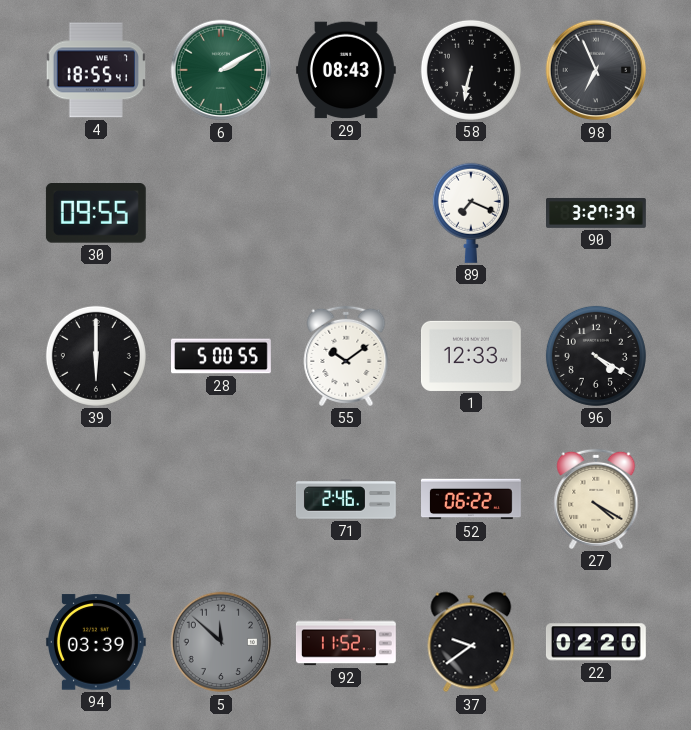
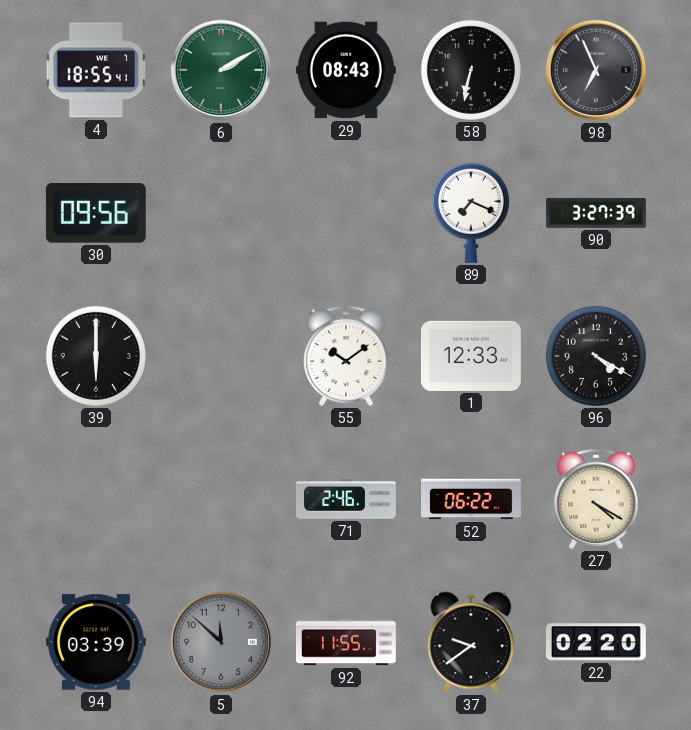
30: 09:55 -> 09:56 (96, 213)
28: 5:00 -> none (222, 356)
92: 11:52 -> 11:55 (346, 642)
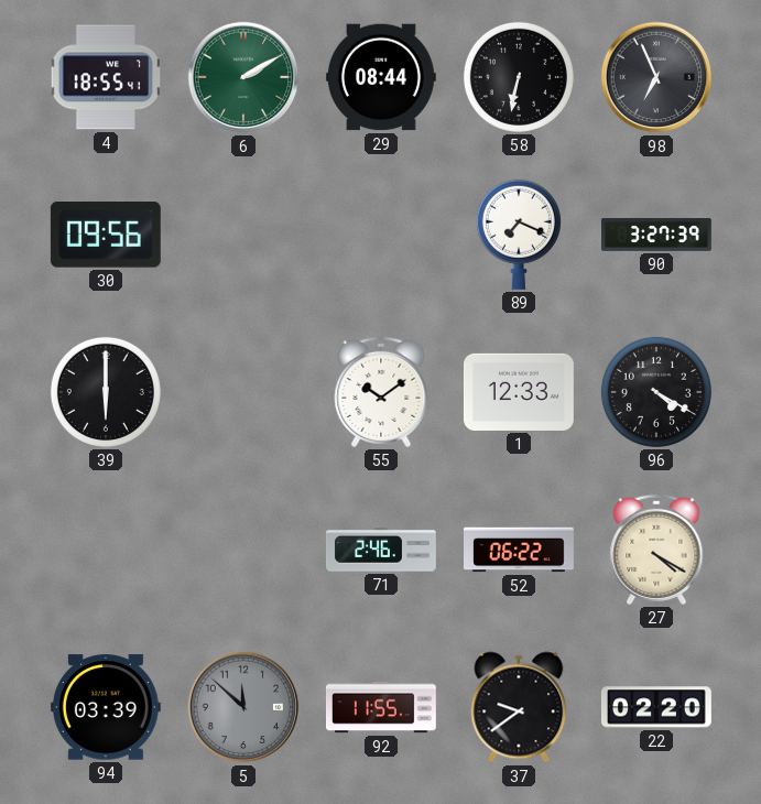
29: 08:43 -> 08:44 (381, 77)
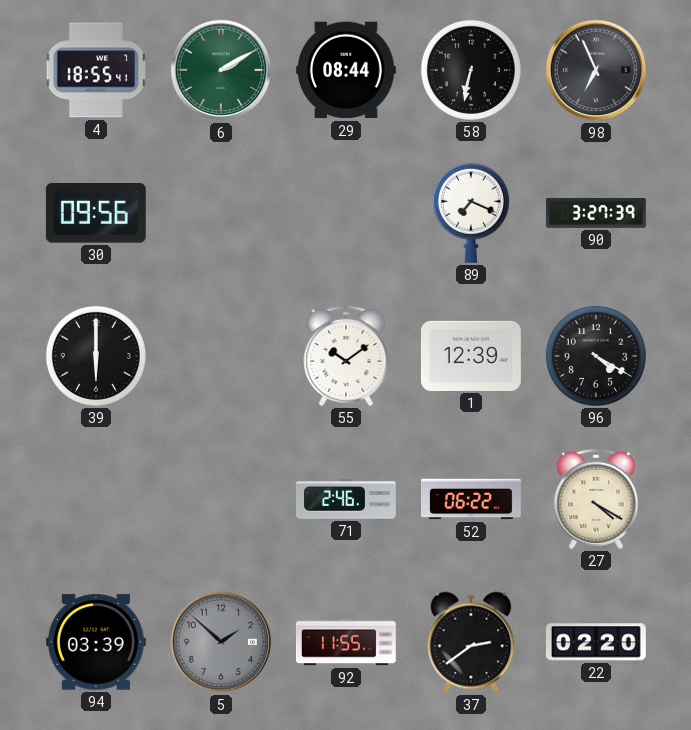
1: 12:33 -> 12:39 (471, 356)
5: 11:52 -> 1:52 (221, 642)
37: 9:39 -> 2:39 (471, 642)
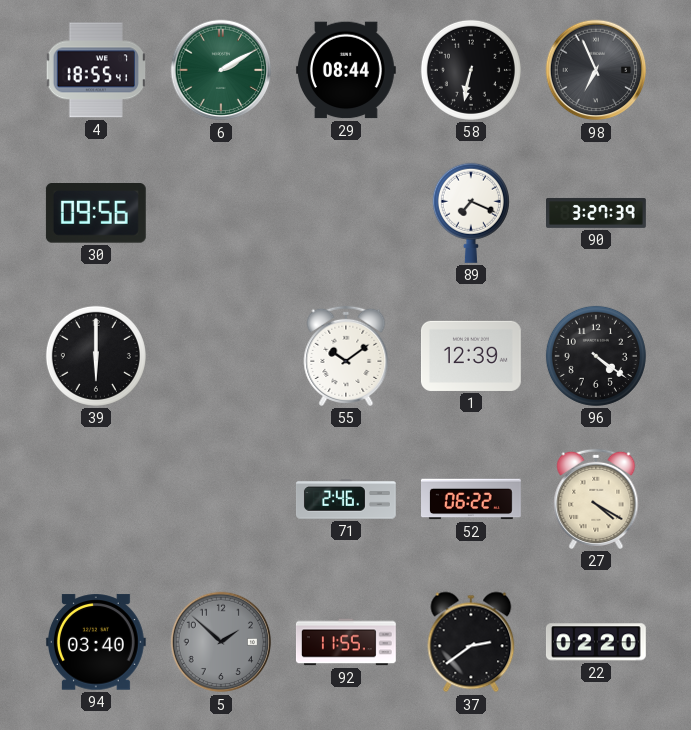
96: 4:20 -> 4:21 (596, 356)
94: 03:39 -> 03:40 (96, 642)
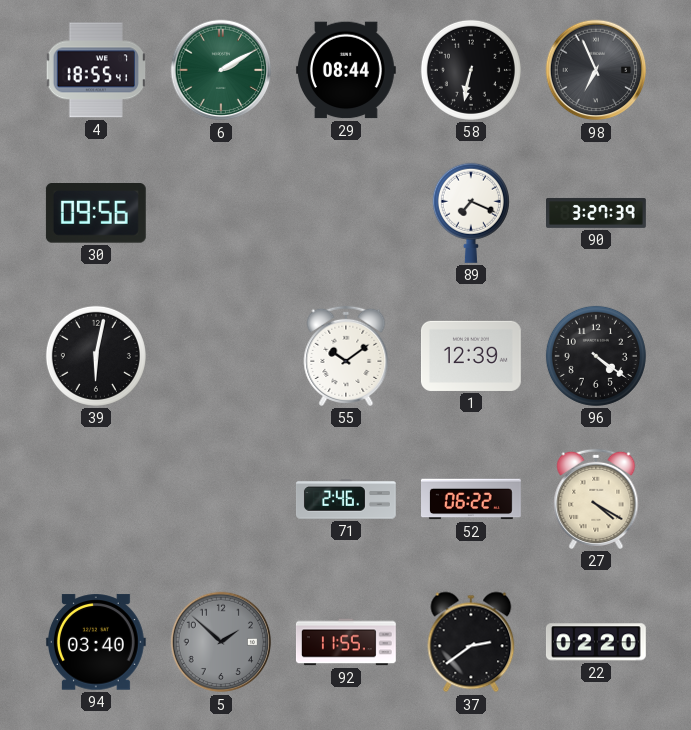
39: 6:00 -> 6:02 (96, 356)
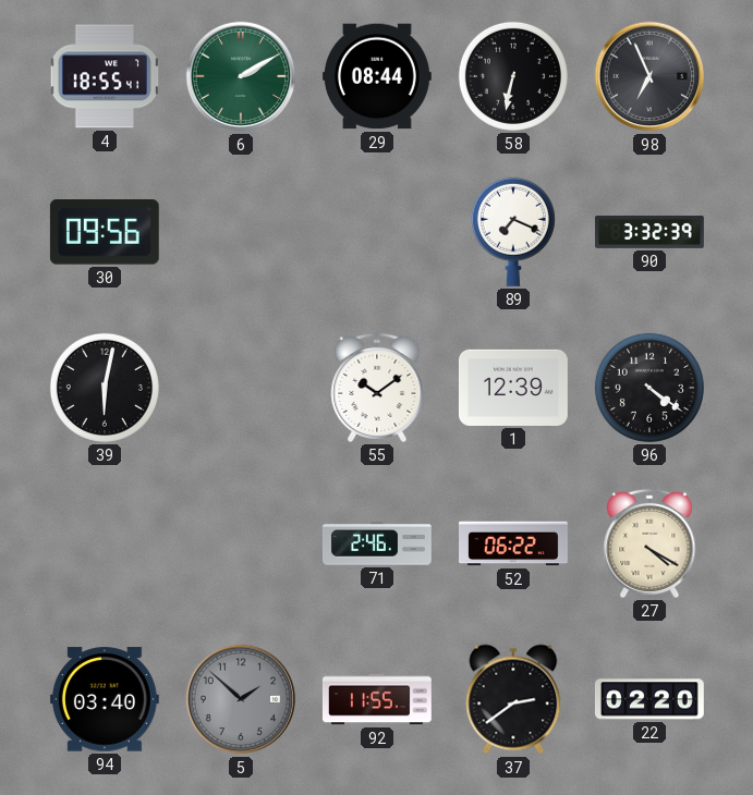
90: 3:27 -> 3:32 (651, 232)
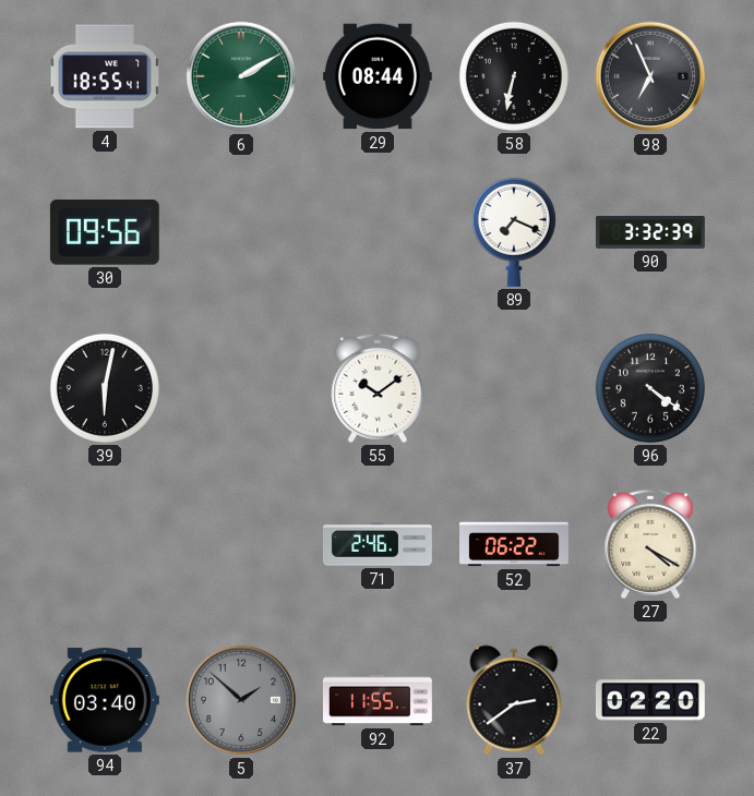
1: 12:39 -> none (513, 388)
